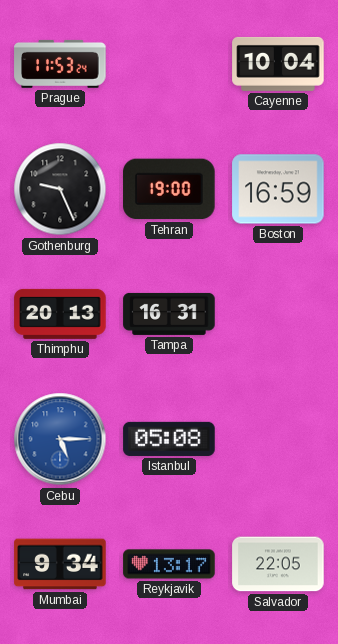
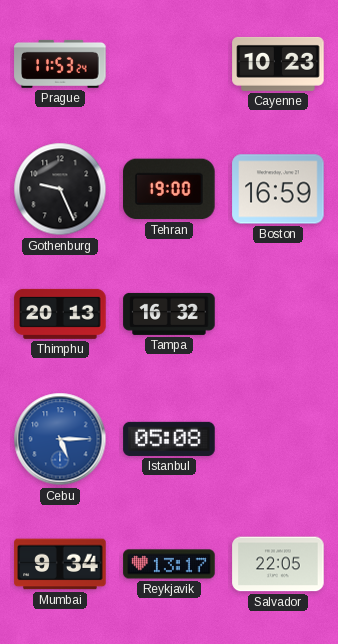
Cayenne: 10:04 -> 10:23 (278, 64)
Tampa: 16:31 -> 16:32 (169, 314)
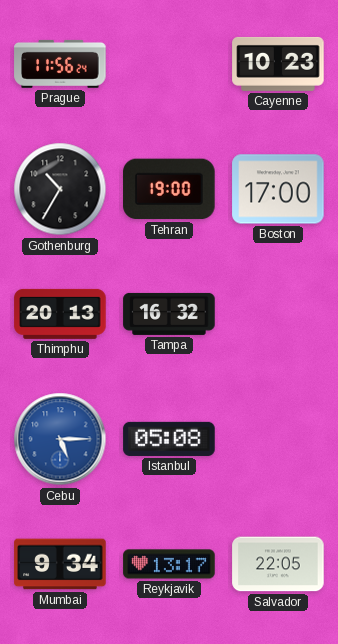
Prague: 11:53 -> 11:56 (60, 64)
Gothenburg: 9:26 -> 10:35 (60, 189)
Boston: 16:59 -> 17:00 (278, 189)
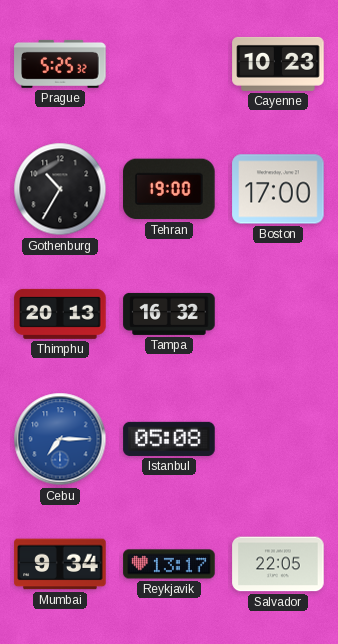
Prague: 11:56 -> 5:25 (60, 64)
Cebu: 5:15 -> 7:15 (60, 439)
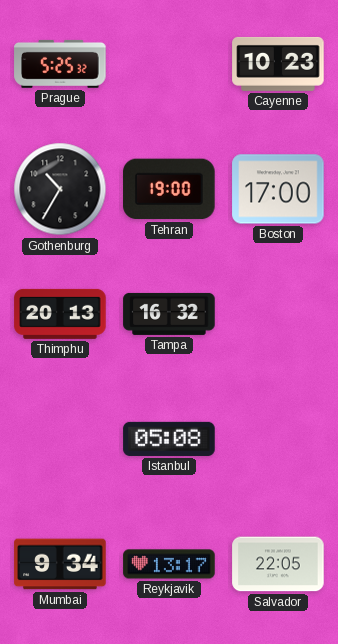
Cebu: 7:15 -> none (60, 439)
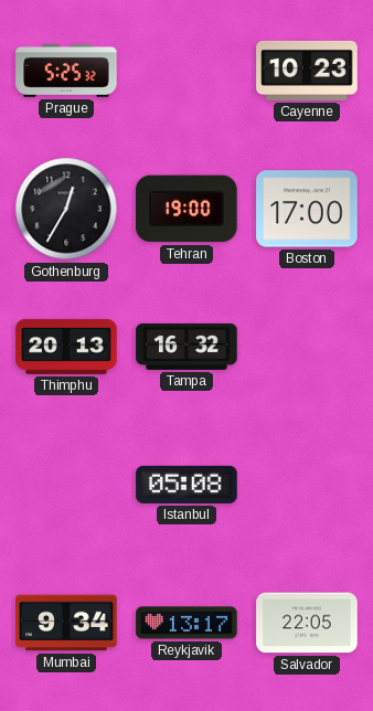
Gothenburg: 10:35 -> 12:35 (66, 209)
